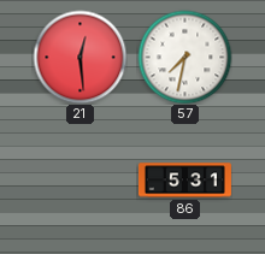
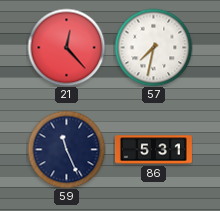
21: 12:29 -> 12:23 (66, 47)
59: none -> 11:26 (66, 149)
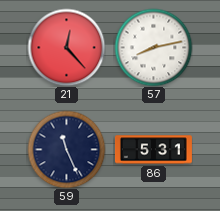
57: 7:32 -> 8:13 (153, 47)
